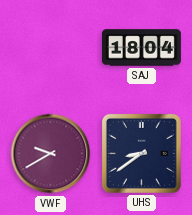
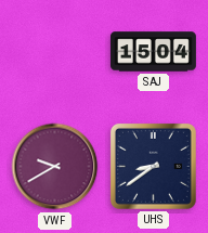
SAJ: 18:04 -> 15:04 (153, 52)
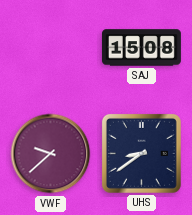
SAJ: 15:04 -> 15:08 (141, 48)
VWF: 9:40 -> 9:38 (51, 154)
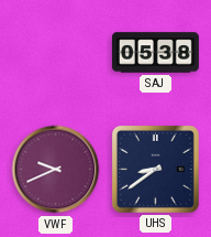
SAJ: 15:08 -> 05:38 (155, 53)
VWF: 9:38 -> 9:41 (56, 170)
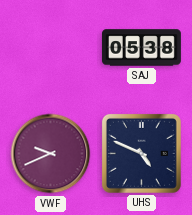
UHS: 8:39 -> 4:49 (141, 153)
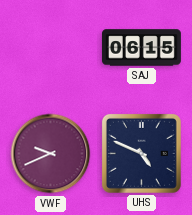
SAJ: 05:38 -> 06:15 (141, 48)
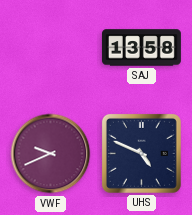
SAJ: 06:15 -> 13:58 (141, 48)
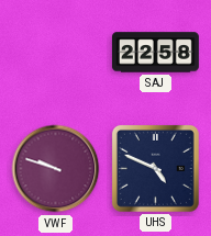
SAJ: 13:58 -> 22:58 (155, 53)
VWF: 9:41 -> 9:48 (56, 169)
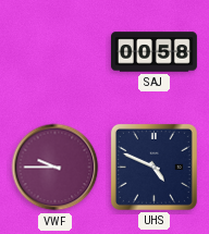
SAJ: 22:58 -> 00:58 (153, 52)
VWF: 9:48 -> 9:45 (56, 168)
